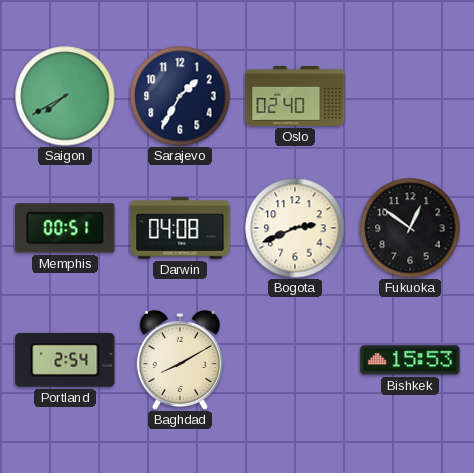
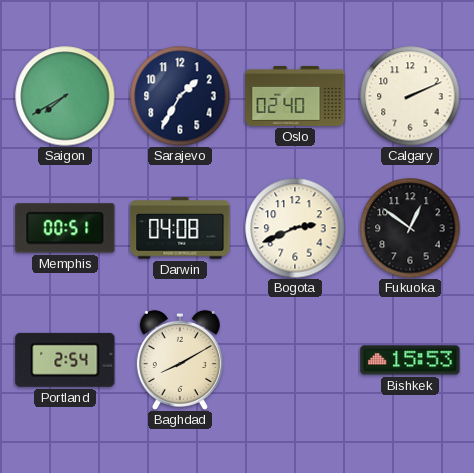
Calgary: none -> 2:11 (410, 96)
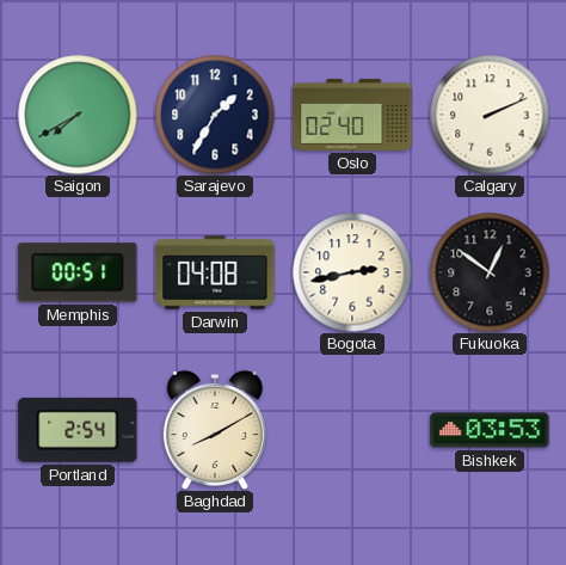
Bogota: 2:41 -> 2:43 (352, 272)
Bishkek: 15:53 -> 03:53 (490, 430)
